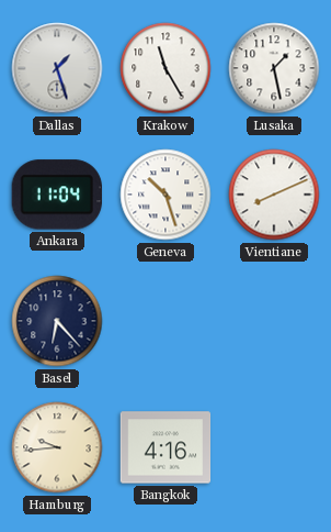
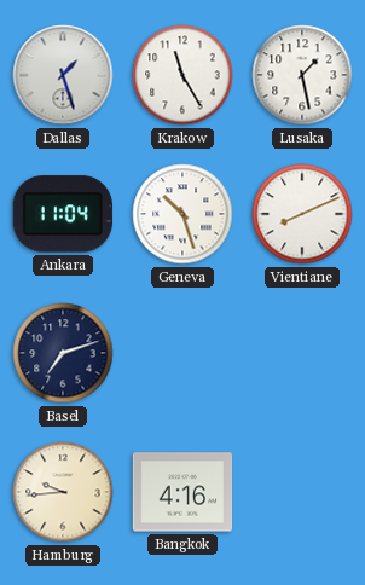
Basel: 6:23 -> 7:12 (63, 353)
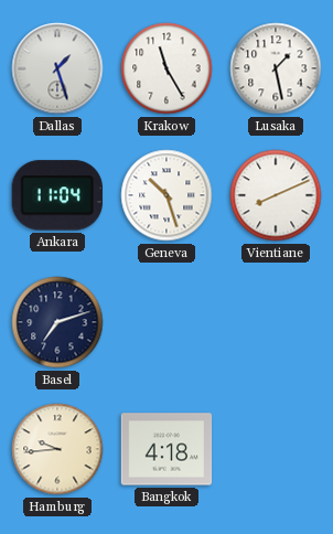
Bangkok: 4:16 -> 4:18 (166, 449)
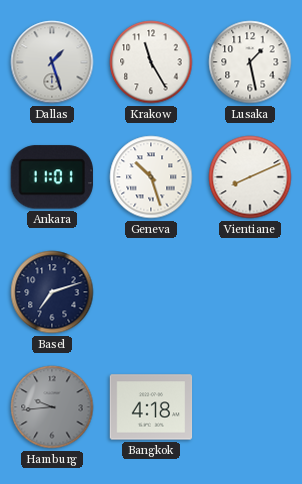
Ankara: 11:04 -> 11:01 (52, 177)
Hamburg dial: cream -> grey (52, 407)
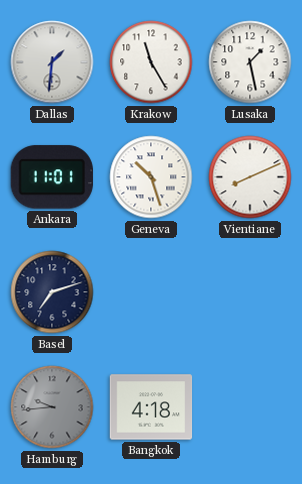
Dallas: 1:27 -> 1:31 (52, 62)
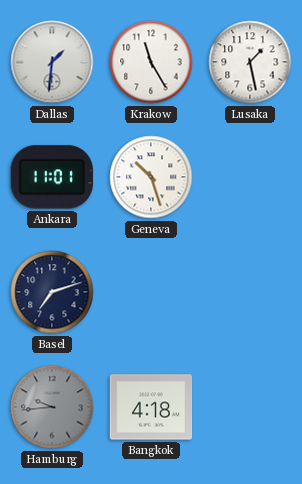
Vientiane: 8:11 -> none (250, 177)
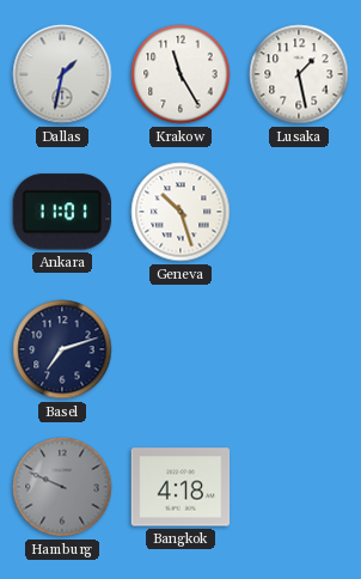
Dallas: 1:31 -> 1:32 (62, 74)
Hamburg: 9:44 -> 9:49 (62, 487)
